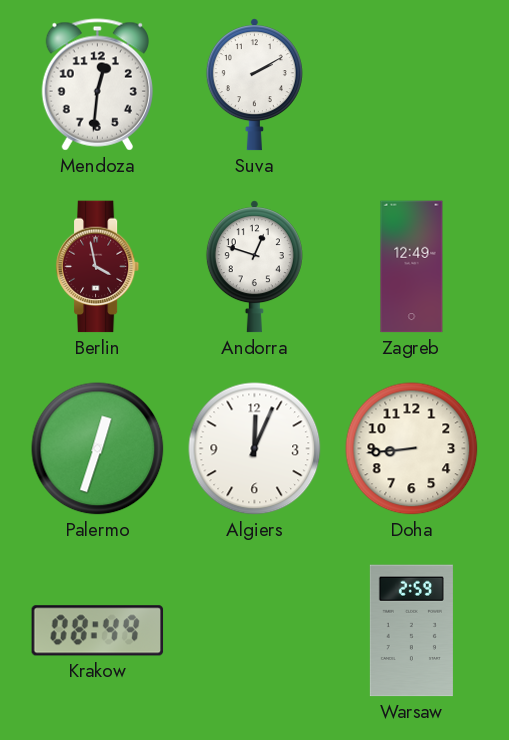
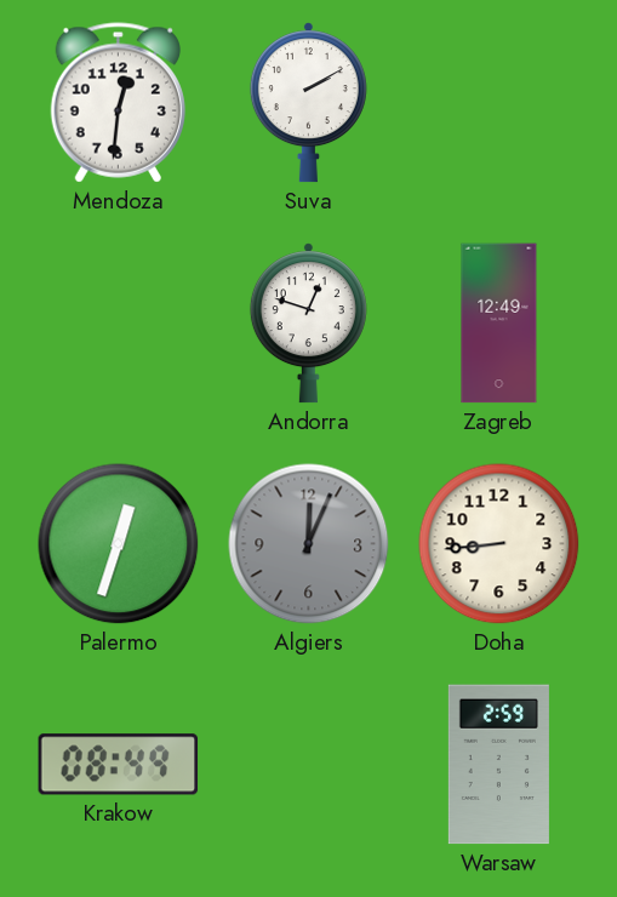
Berlin: 3:58 -> none (98, 267)
Algiers dial: white -> grey (309, 544)
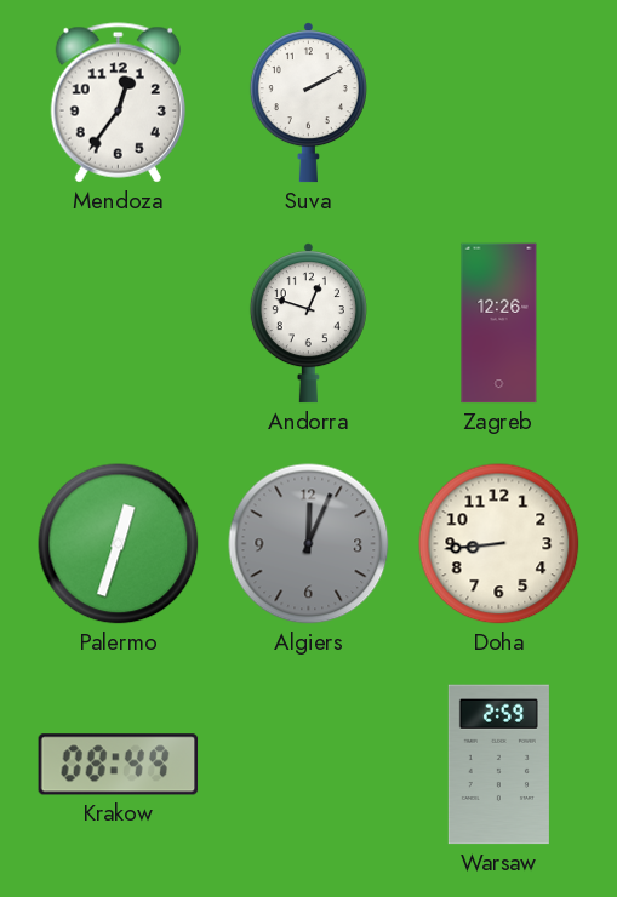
Mendoza: 12:31 -> 12:36 (118, 103)
Zagreb: 12:49 -> 12:26 (499, 324)
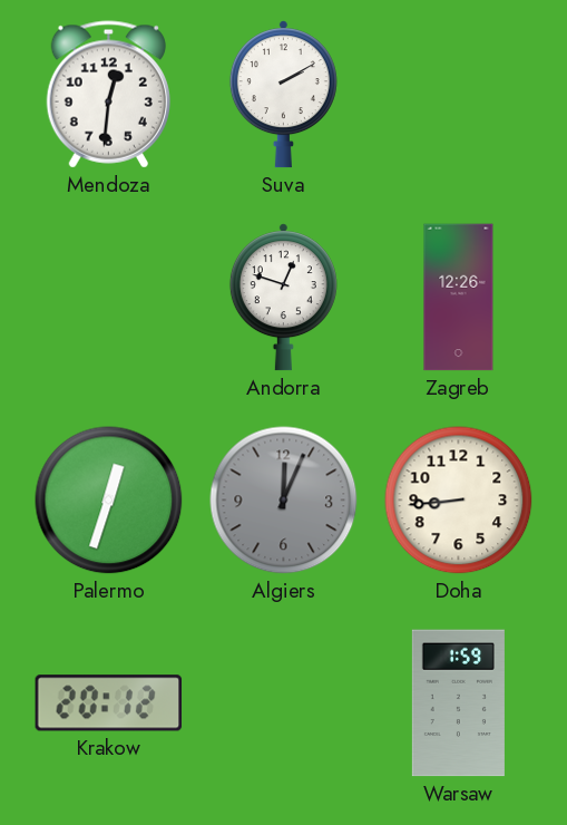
Mendoza: 12:36 -> 12:31 (108, 95)
Krakow: 08:49 -> 20:12 (109, 703)
Warsaw: 2:59 -> 1:59 (458, 703)
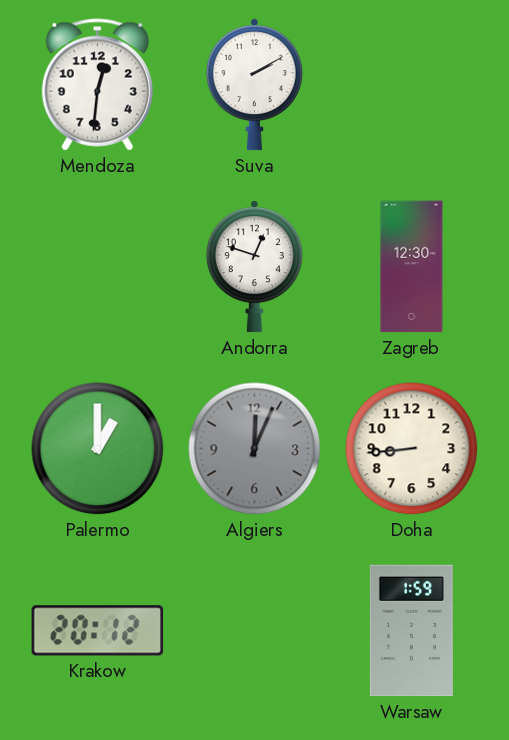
Zagreb: 12:26 -> 12:30 (412, 267)
Palermo: 12:33 -> 1:00 (98, 449)
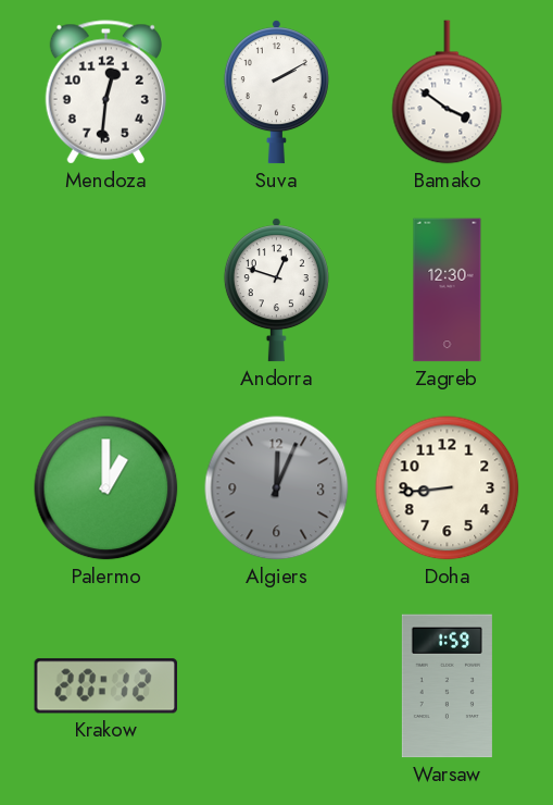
Bamako: none -> 3:51 (448, 92)
